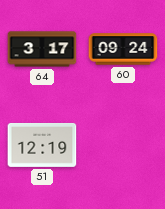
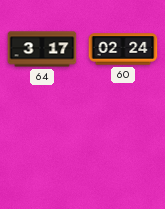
60: 09:24 -> 02:24 (123, 49)
51: 12:19 -> none (42, 145)
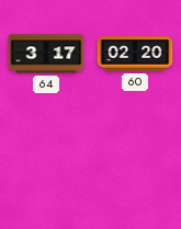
60: 02:24 -> 02:20 (135, 54)
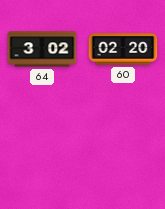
64: 3:17 -> 3:02 (42, 49)
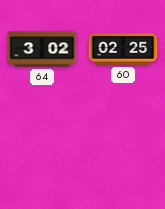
60: 02:20 -> 02:25 (123, 49)
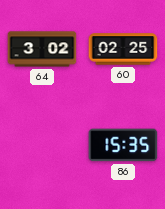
86: none -> 15:35 (123, 145)
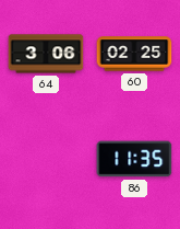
64: 3:02 -> 3:06 (46, 54)
86: 15:35 -> 11:35 (134, 159)
